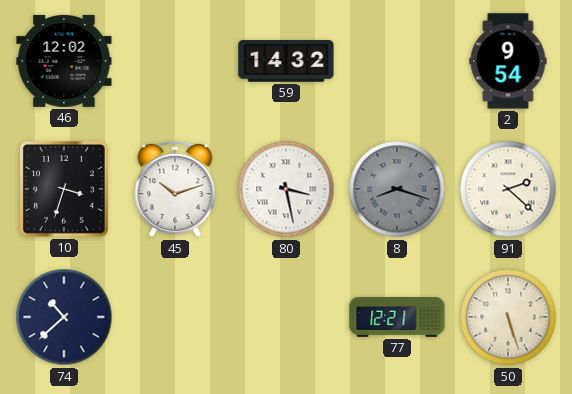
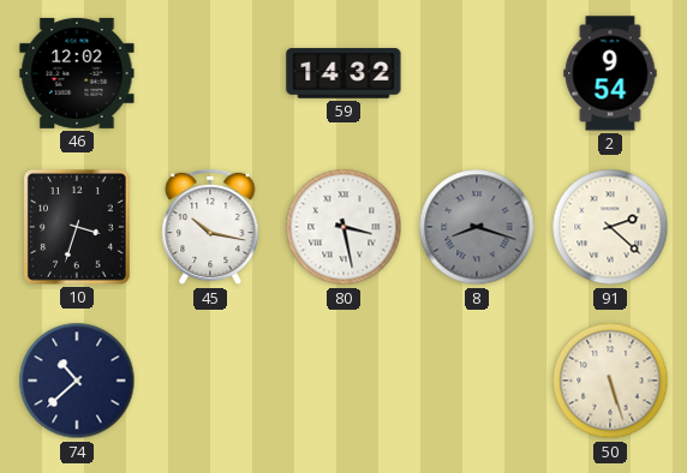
45: 10:12 -> 10:17 (210, 227)
77: 12:21 -> none (397, 317)
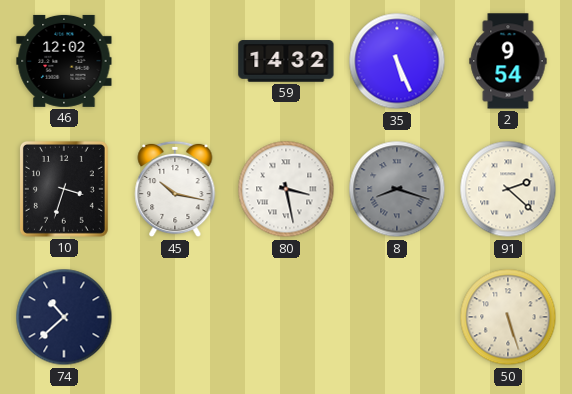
35: none -> 5:26 (397, 61)
